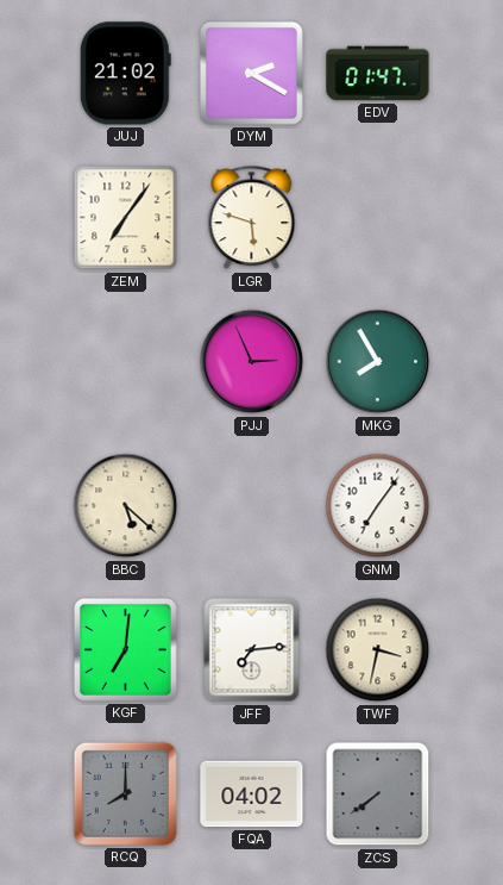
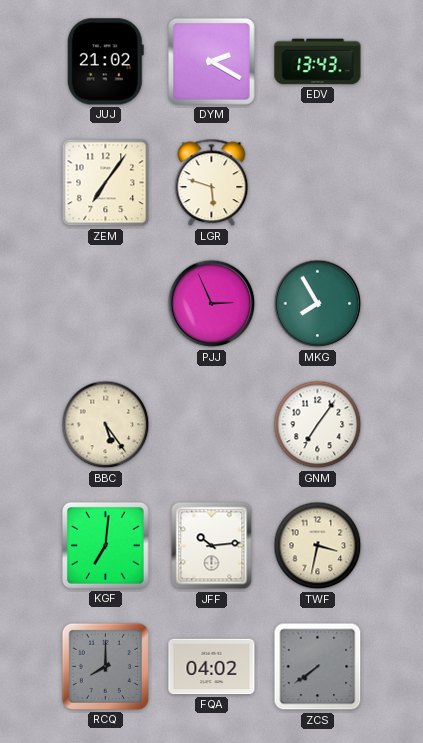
EDV: 01:47 -> 13:43 (318, 62)
BBC: 5:22 -> 5:24 (106, 425)
JFF: 7:14 -> 10:14 (212, 546)
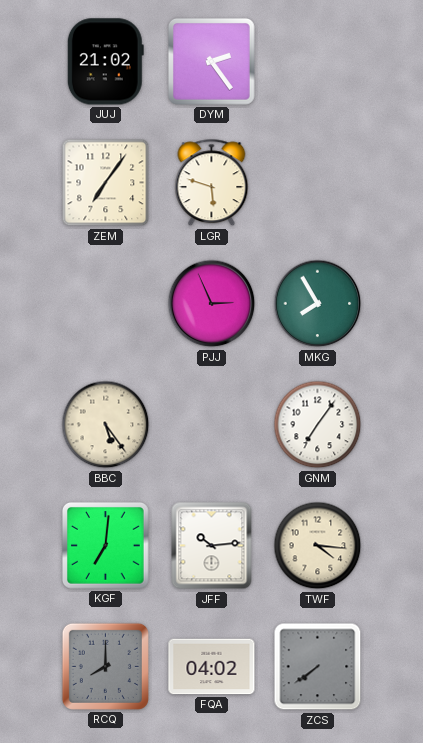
DYM: 2:20 -> 2:24 (211, 62)
EDV: 13:43 -> none (318, 62)
TWF: 3:32 -> 4:16 (318, 546)
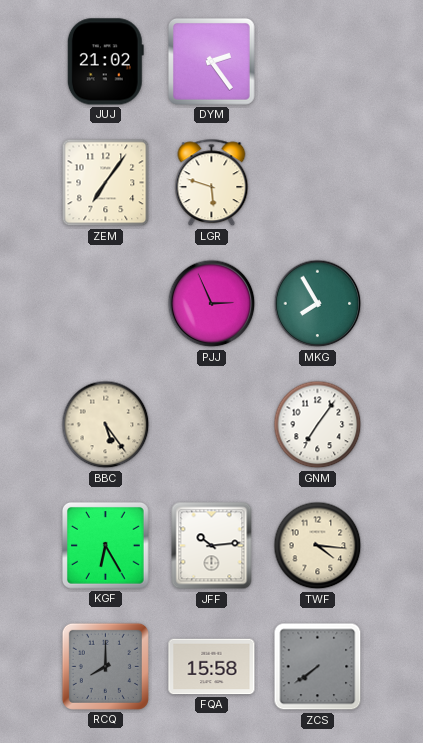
KGF: 7:01 -> 6:25 (105, 546)
FQA: 04:02 -> 15:58 (212, 667)
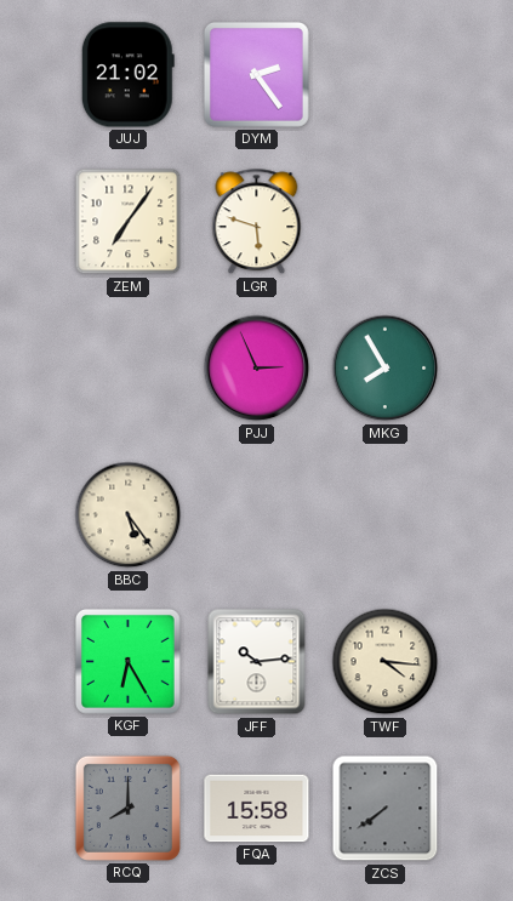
GNM: 7:06 -> none (318, 425)
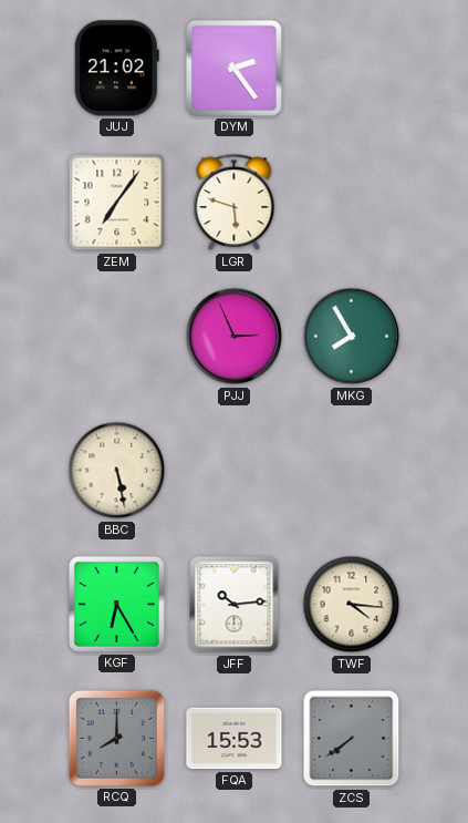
BBC: 5:24 -> 5:28 (117, 471)
FQA: 15:58 -> 15:53 (235, 739)
